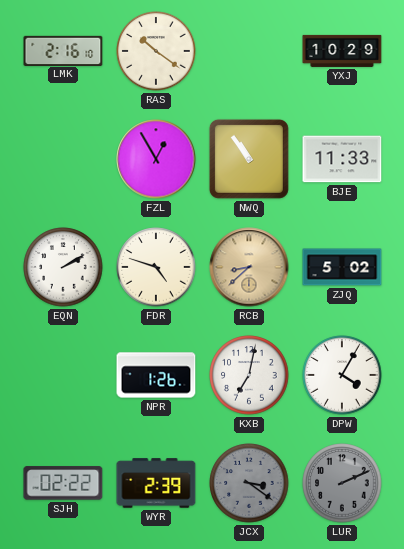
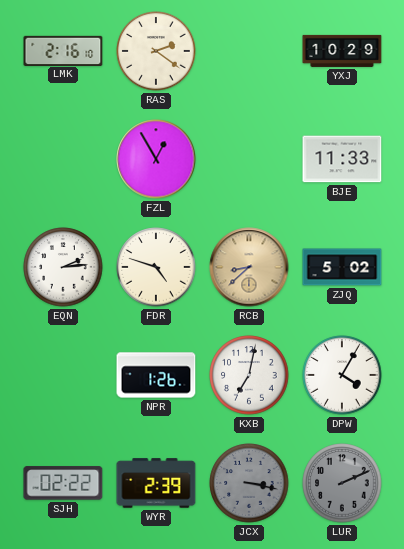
RAS: 10:21 -> 2:21 (156, 51)
NWQ: 10:54 -> none (249, 159)
EQN: 2:10 -> 2:14 (63, 267)
JCX: 3:21 -> 3:17 (249, 483)
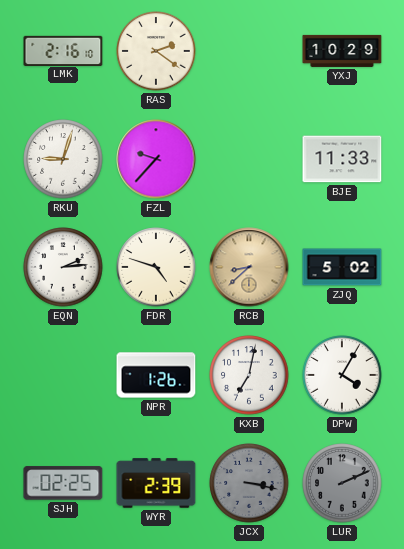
RKU: none -> 9:03 (63, 159)
FZL: 12:55 -> 9:37 (156, 159)
SJH: 02:22 -> 02:25 (63, 483)
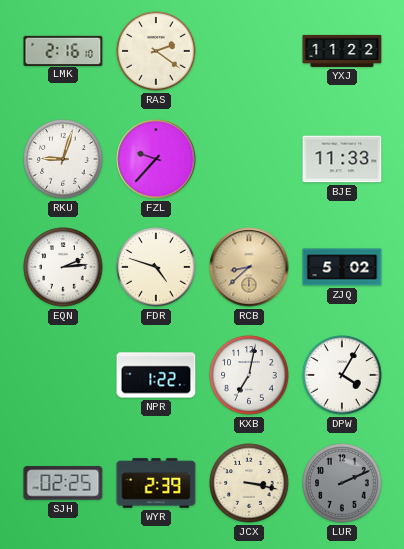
YXJ: 10:29 -> 11:22 (342, 51)
NPR: 1:26 -> 1:22 (156, 375)
JCX dial: grey -> cream (249, 483)
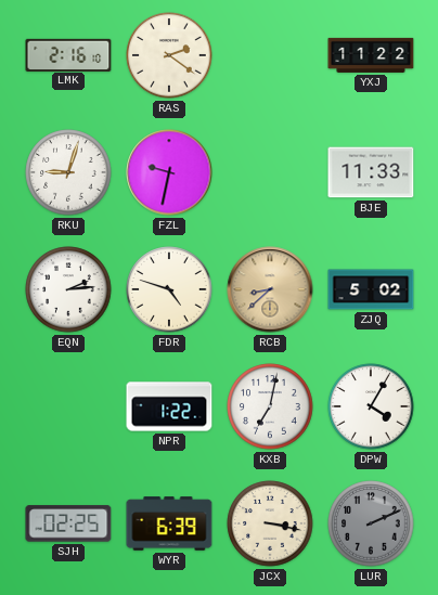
FZL: 9:37 -> 9:32 (169, 172)
WYR: 2:39 -> 6:39 (169, 523)
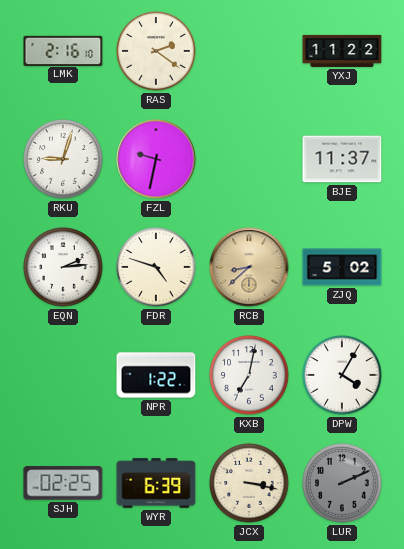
BJE: 11:33 -> 11:37 (342, 159)
